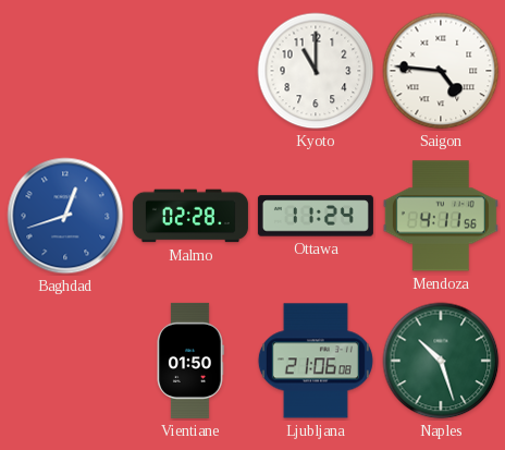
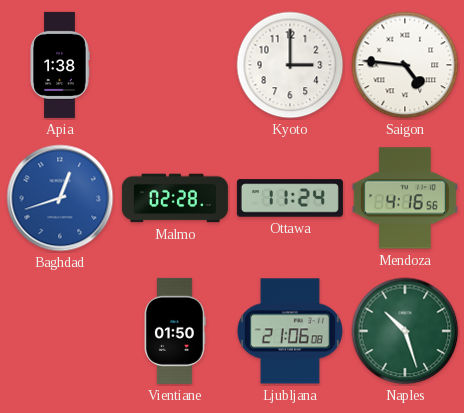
Apia: none -> 1:38 (60, 65)
Kyoto: 11:00 -> 3:00 (290, 65)
Mendoza: 4:11 -> 4:16 (405, 198)
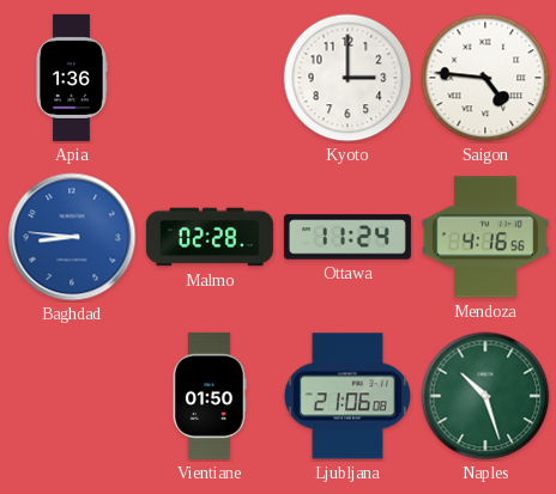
Apia: 1:38 -> 1:36 (72, 78)
Baghdad: 12:42 -> 8:46 (72, 237)
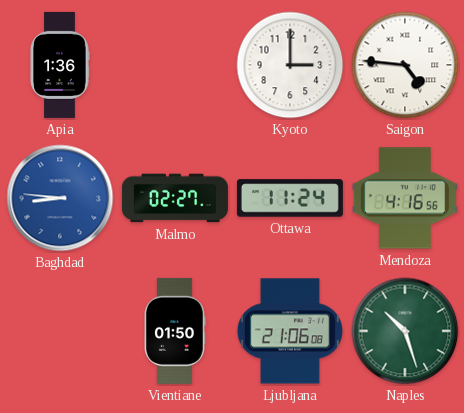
Malmo: 02:28 -> 02:27 (175, 198)
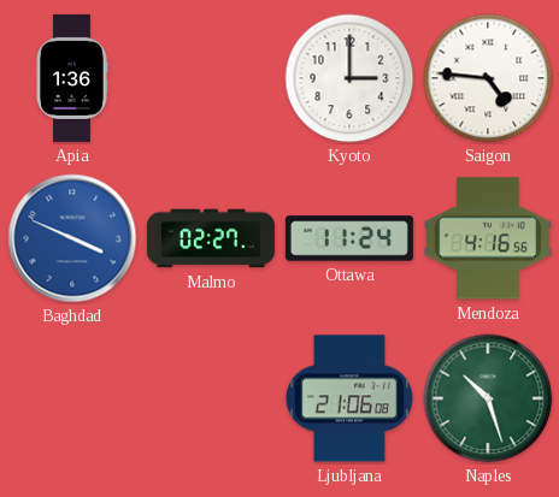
Baghdad: 8:46 -> 3:49 (72, 238)
Vientiane: 01:50 -> none (175, 331)
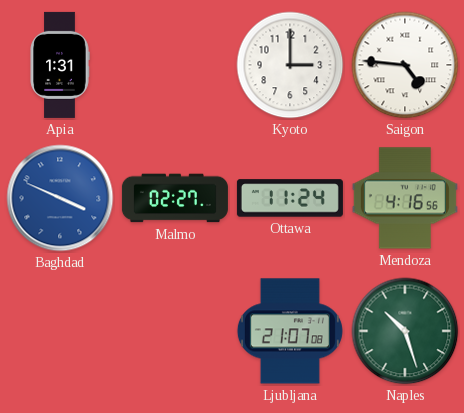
Apia: 1:36 -> 1:31 (60, 65)
Ljubljana: 21:06 -> 21:07 (290, 331)
